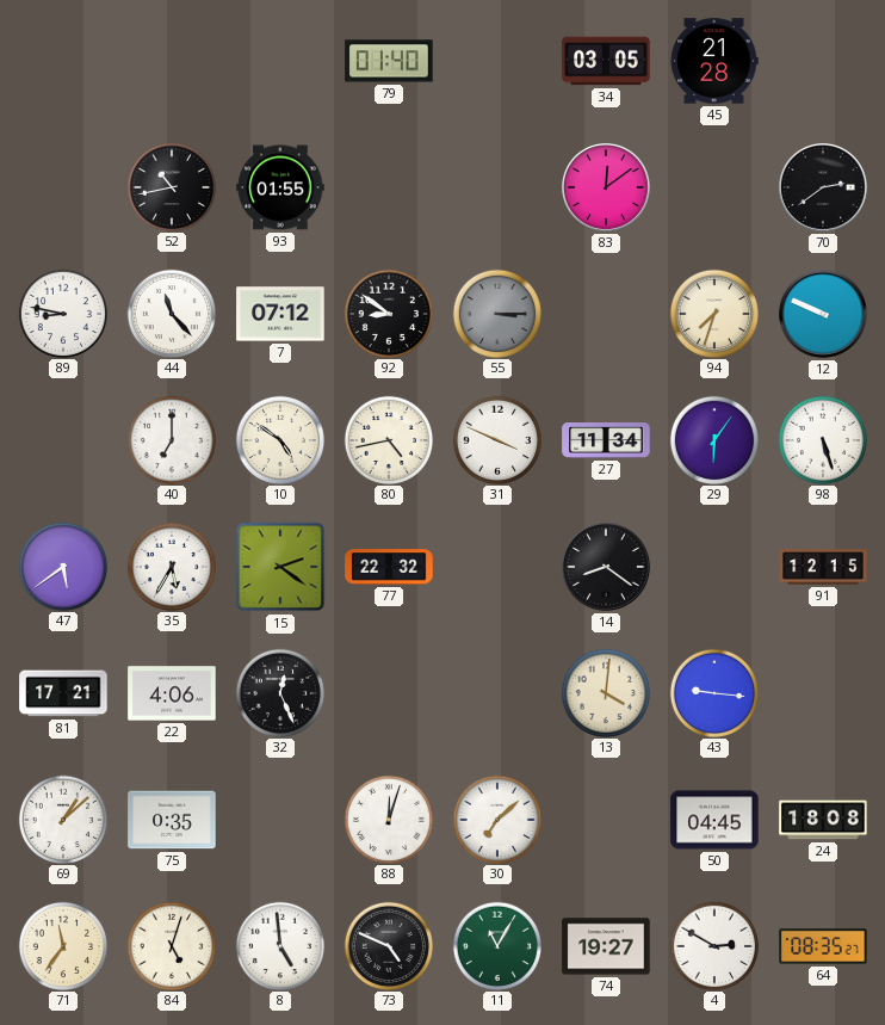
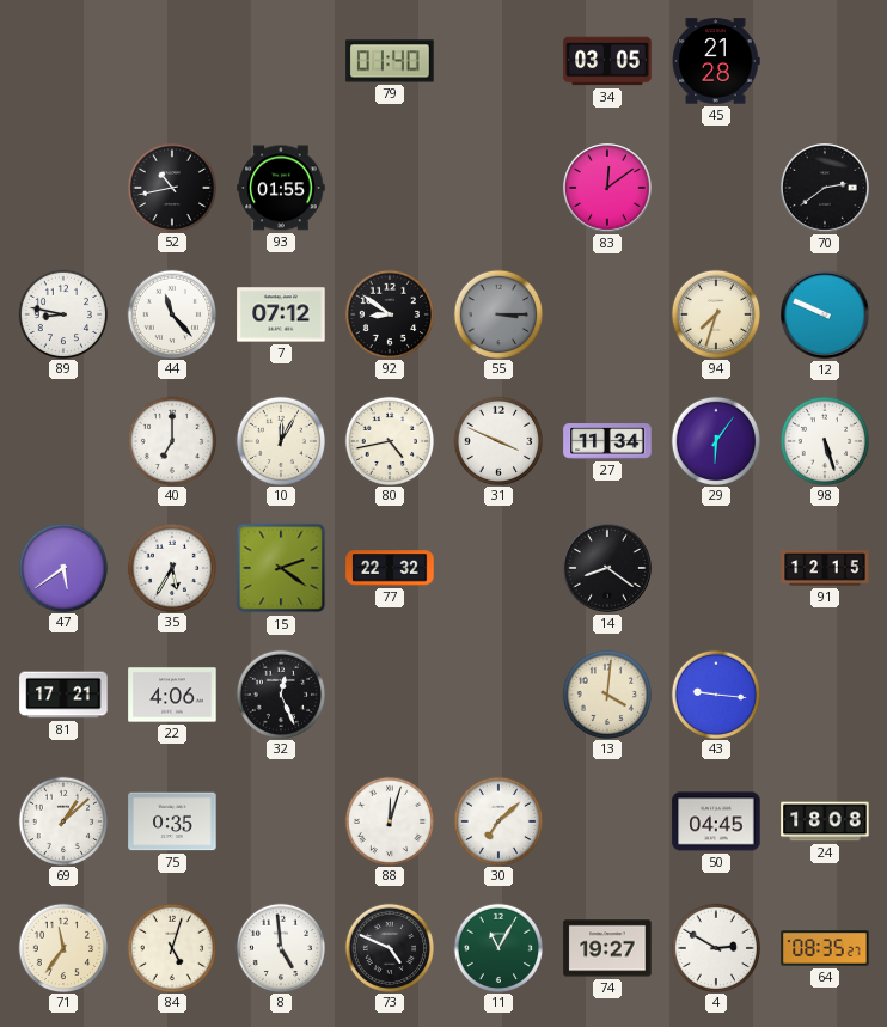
10: 4:51 -> 12:05 (280, 440)
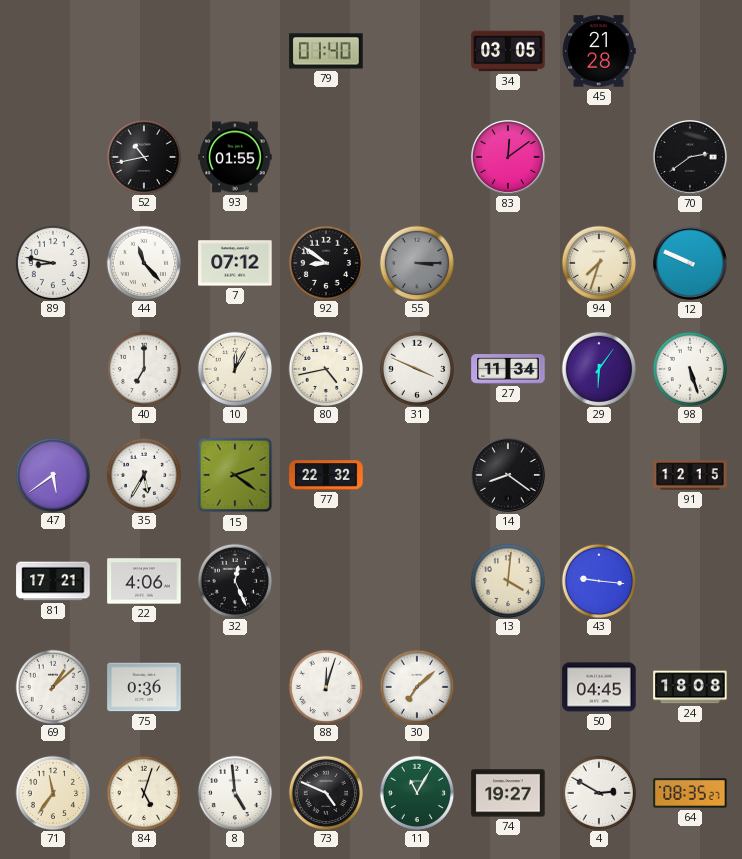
75: 0:35 -> 0:36 (144, 687)
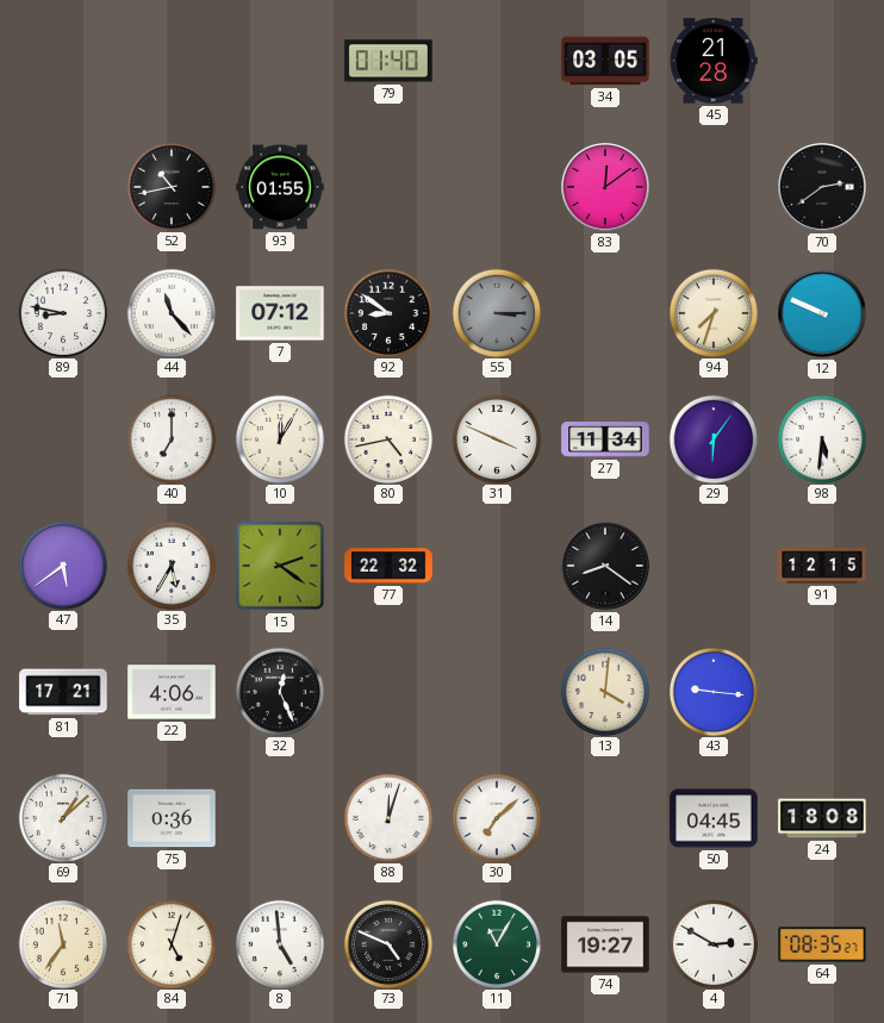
98: 5:27 -> 5:31 (821, 438)
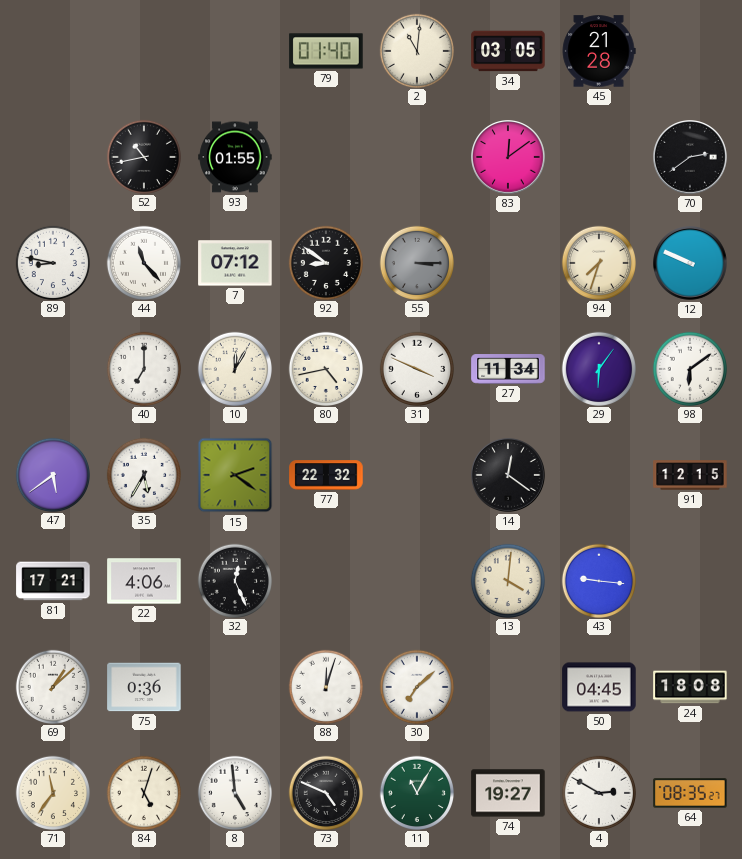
2: none -> 11:01 (416, 50)
98: 5:31 -> 6:09 (689, 368)
14: 8:21 -> 12:21 (509, 476)
